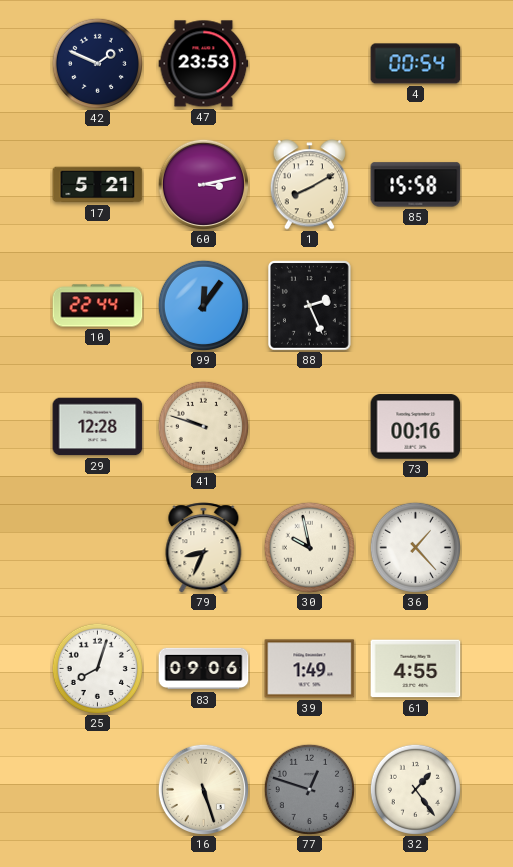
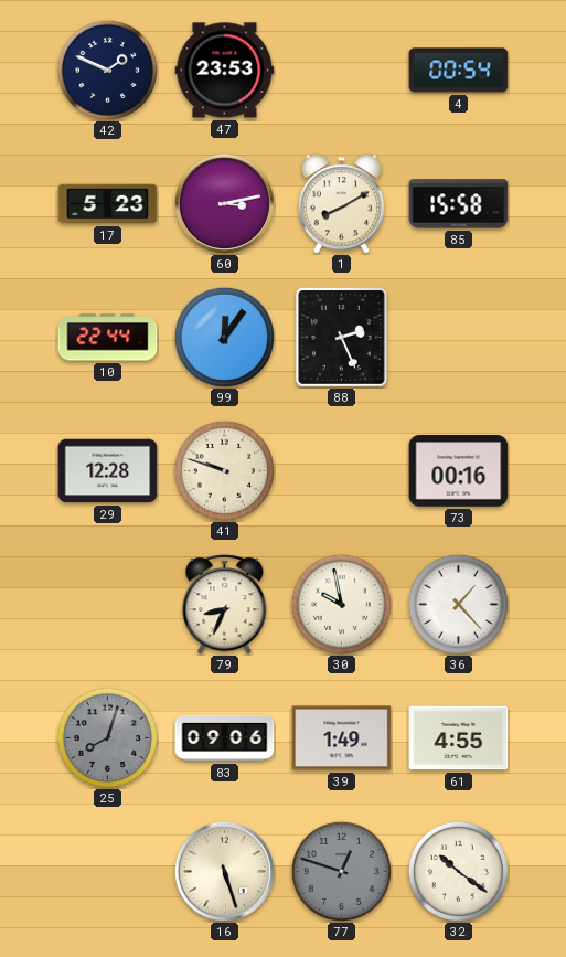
17: 5:21 -> 5:23 (108, 204)
25 dial: white -> grey (107, 737)
32: 1:24 -> 10:21 (458, 871)
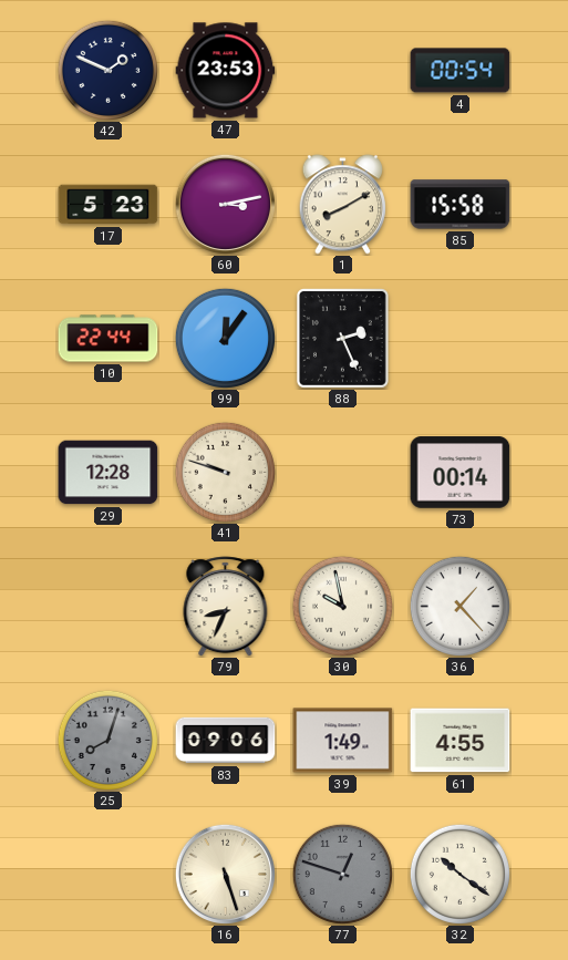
73: 00:16 -> 00:14 (461, 473)
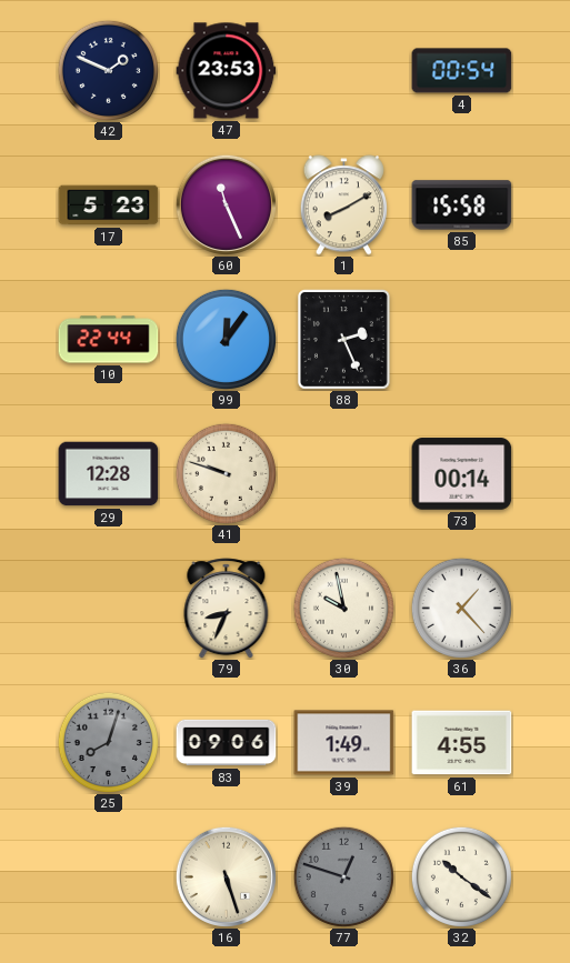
60: 3:13 -> 11:26 (226, 204)
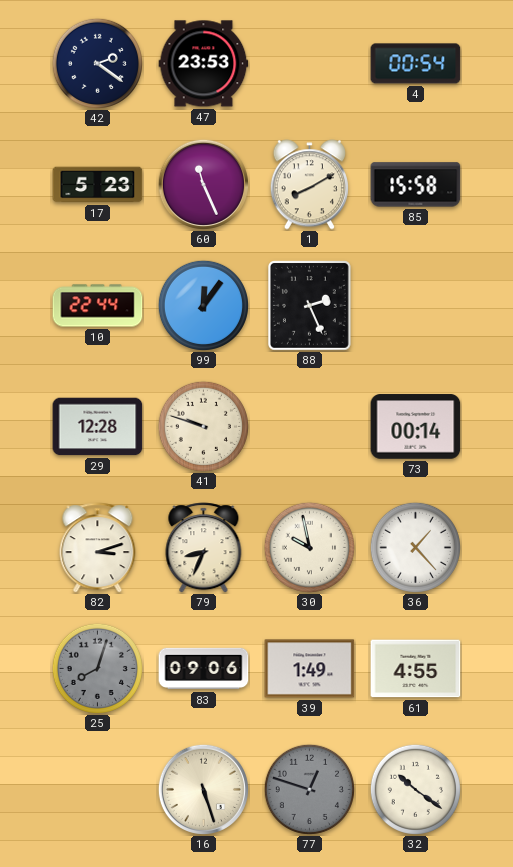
42: 1:49 -> 2:21 (97, 63)
82: none -> 3:12 (98, 548)
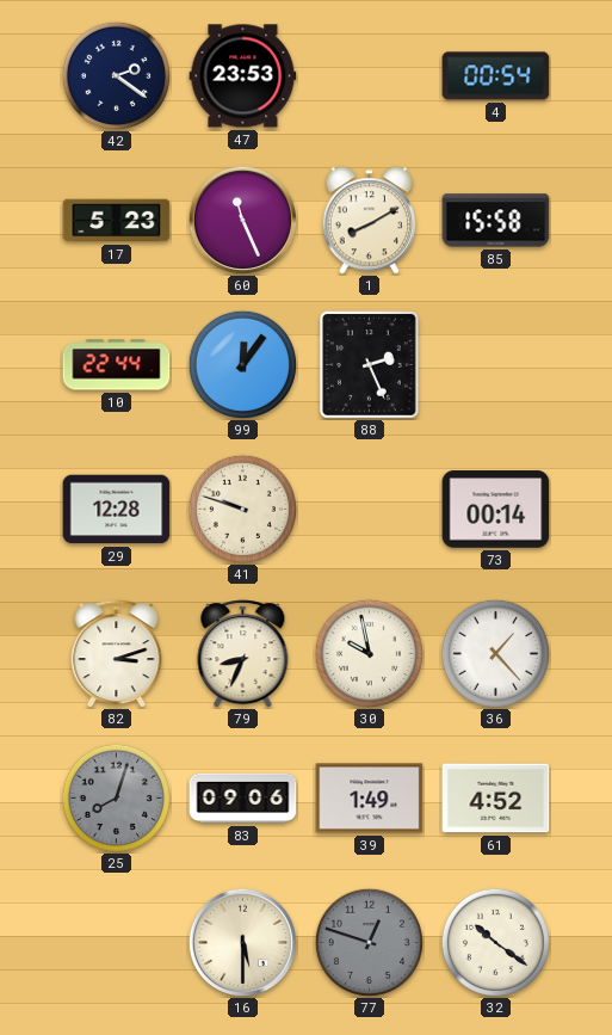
61: 4:55 -> 4:52 (496, 799)
16: 5:27 -> 5:30 (242, 942)
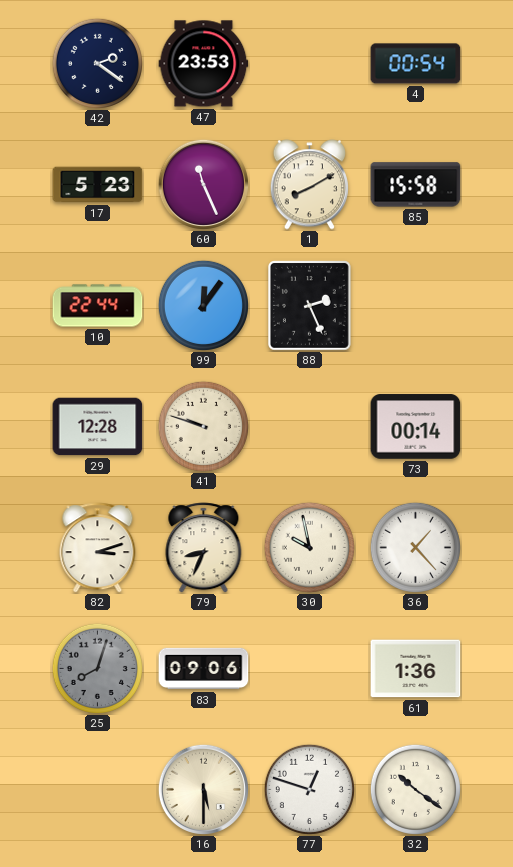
39: 1:49 -> none (370, 799)
61: 4:52 -> 1:36 (416, 669)
77 dial: grey -> white (309, 789)
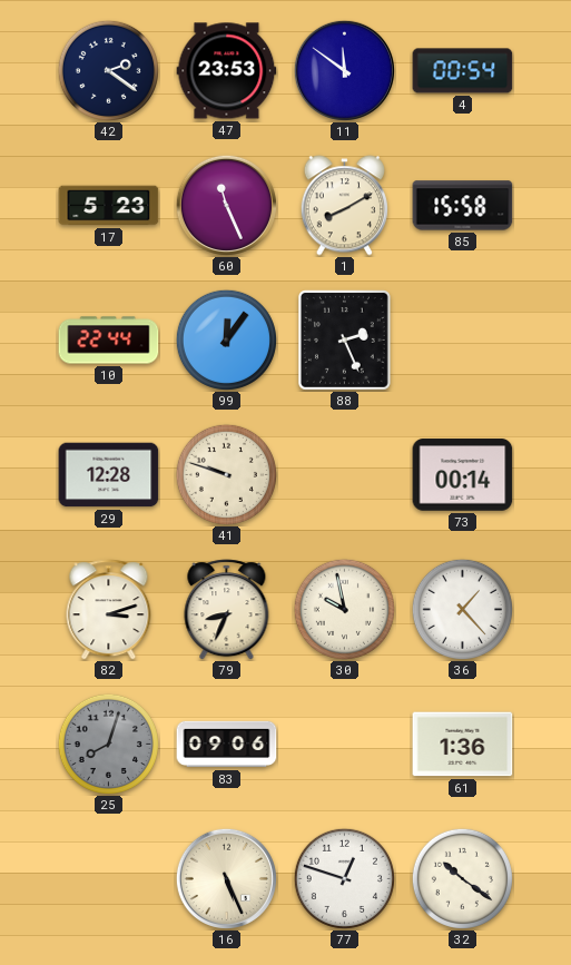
11: none -> 11:51 (344, 70)
16: 5:30 -> 5:26 (226, 878)
